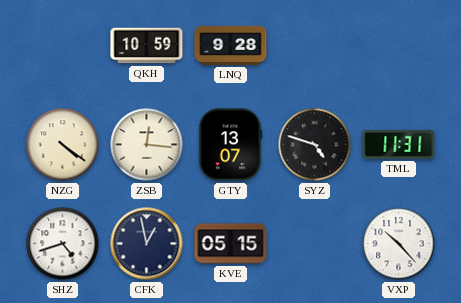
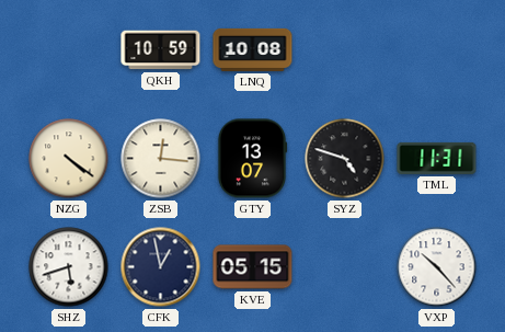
LNQ: 9:28 -> 10:08 (253, 49)
SHZ: 4:42 -> 5:42 (69, 267)
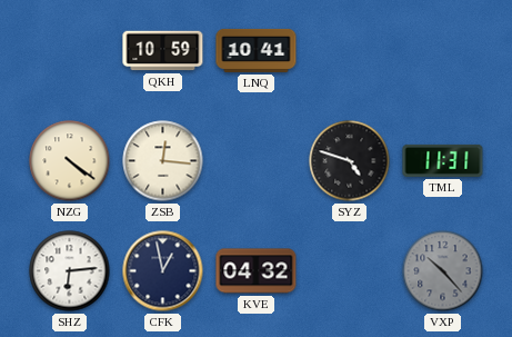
LNQ: 10:08 -> 10:41 (257, 50)
GTY: 13:07 -> none (252, 159)
SHZ: 5:42 -> 6:14 (70, 271)
KVE: 05:15 -> 04:32 (257, 271)
VXP dial: white -> grey (443, 271)
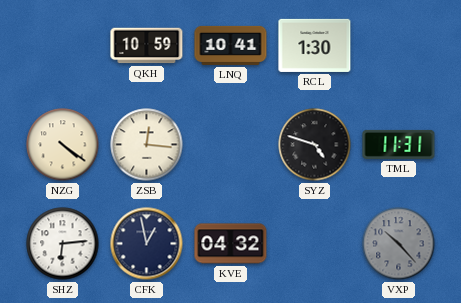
RCL: none -> 1:30 (315, 45)
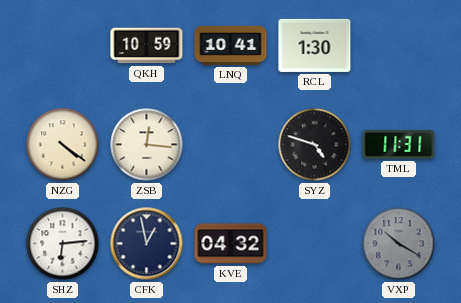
VXP: 10:23 -> 10:20 (399, 244)
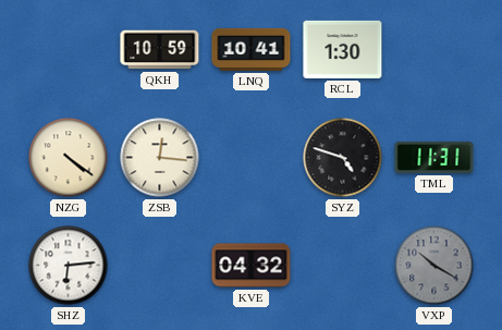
CFK: 12:58 -> none (147, 244)
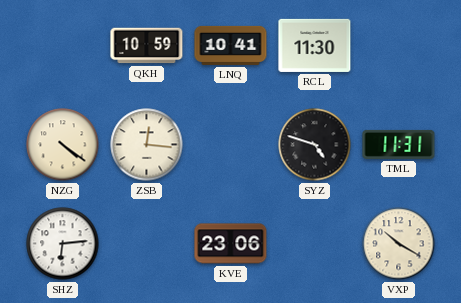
RCL: 1:30 -> 11:30 (315, 45)
KVE: 04:32 -> 23:06 (231, 244)
VXP dial: grey -> cream (399, 244)
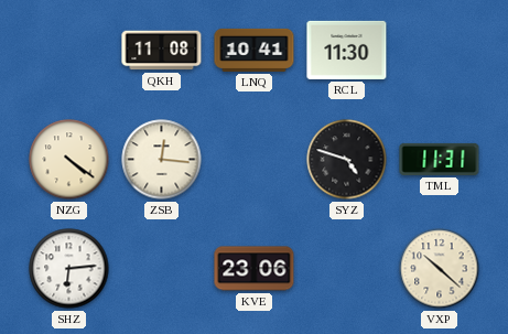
QKH: 10:59 -> 11:08 (162, 51)
VXP: 10:20 -> 10:22 (440, 269)
